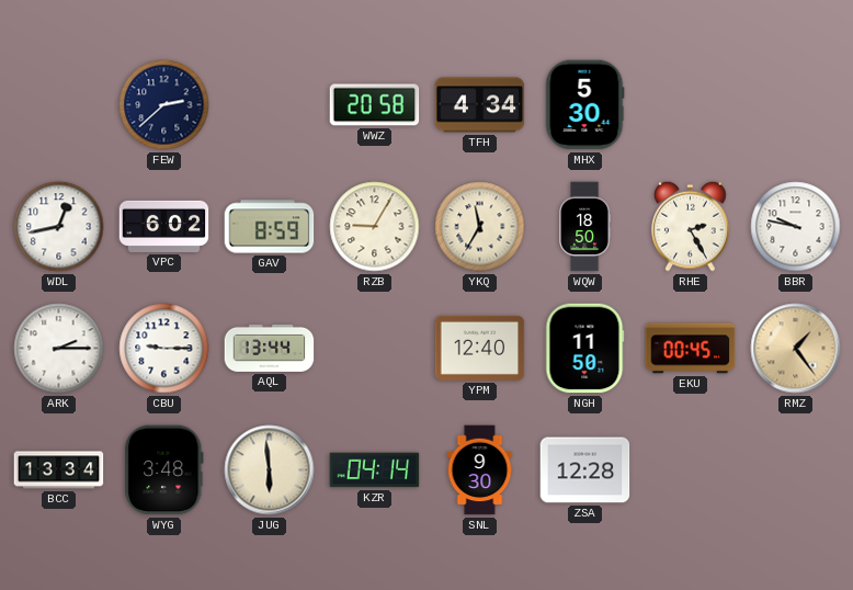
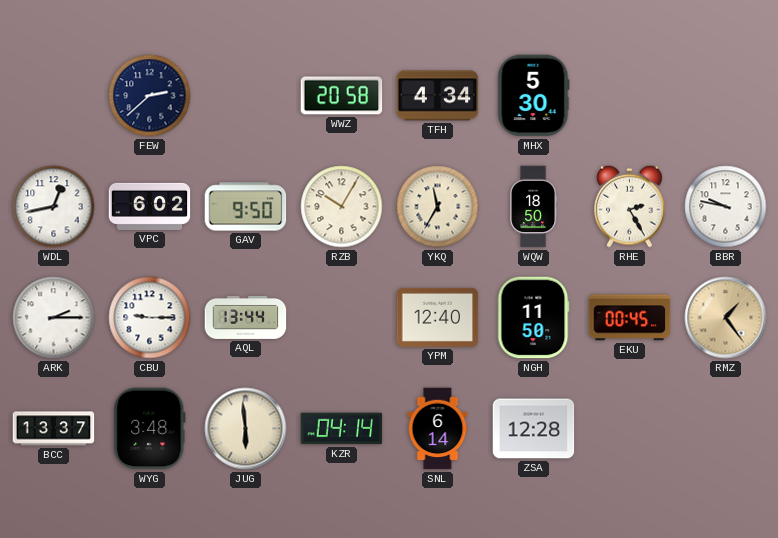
GAV: 8:59 -> 9:50 (246, 207)
RZB: 9:05 -> 10:05 (342, 207)
BCC: 13:34 -> 13:37 (54, 429)
SNL: 9:30 -> 6:14 (438, 429)
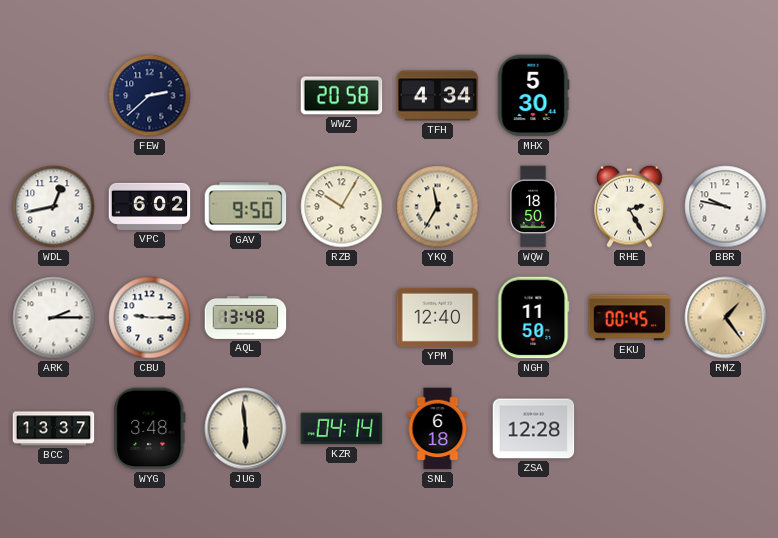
AQL: 13:44 -> 13:48 (246, 317)
SNL: 6:14 -> 6:18 (438, 429)
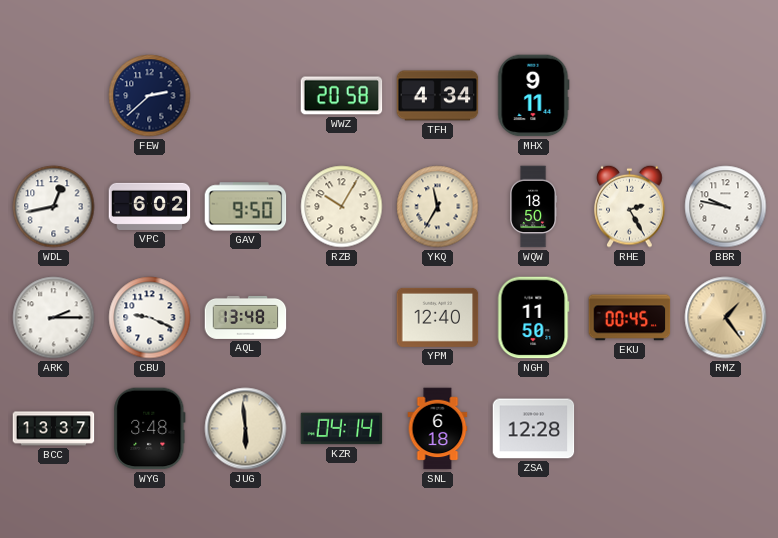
MHX: 5:30 -> 9:11 (534, 96)
CBU: 9:15 -> 9:19 (150, 318)
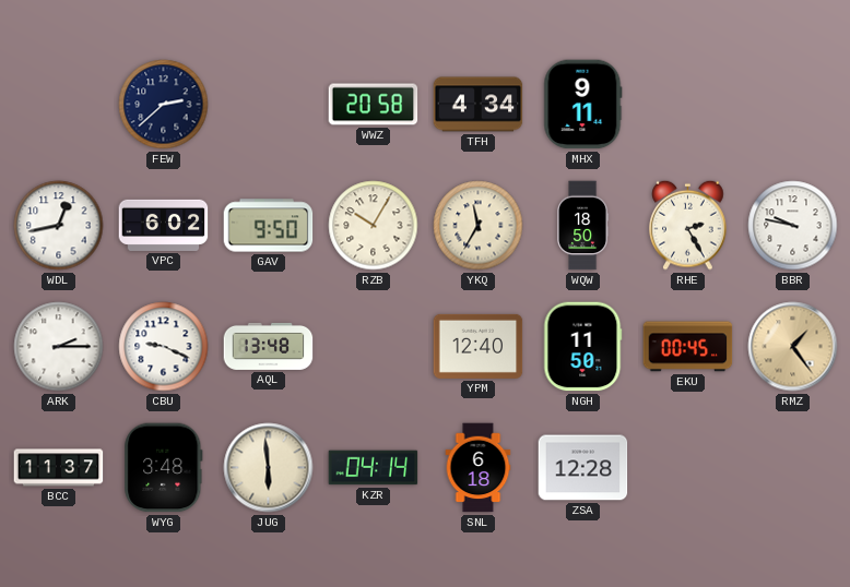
BCC: 13:37 -> 11:37 (59, 468)
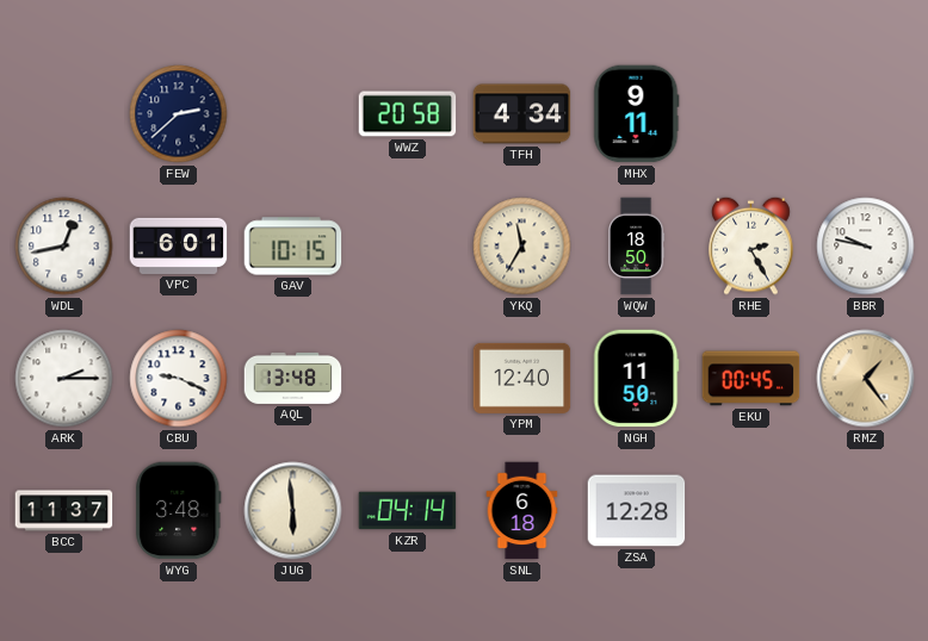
VPC: 6:02 -> 6:01 (179, 245)
GAV: 9:50 -> 10:15 (293, 247)
RZB: 10:05 -> none (374, 226)
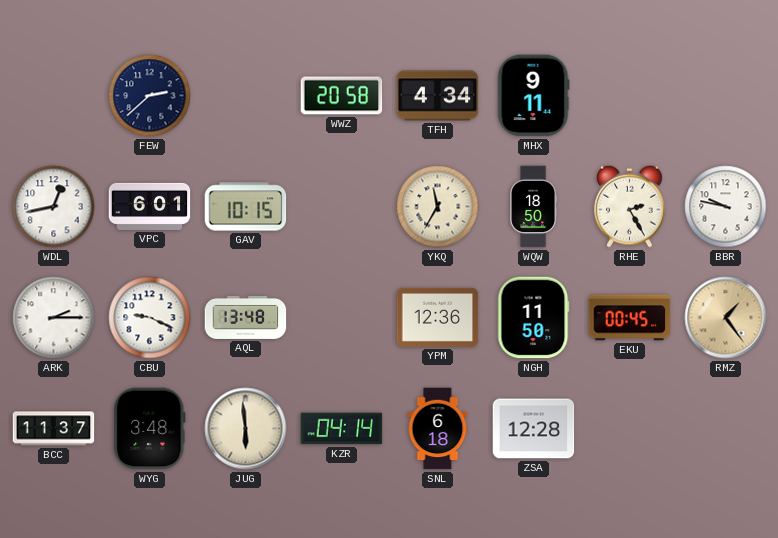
YPM: 12:40 -> 12:36 (438, 317)
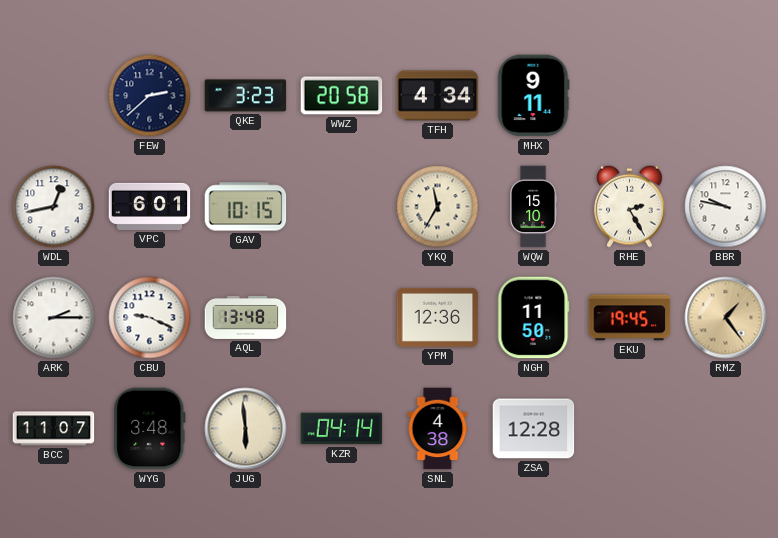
QKE: none -> 3:23 (246, 96)
WQW: 18:50 -> 15:10 (534, 207)
EKU: 00:45 -> 19:45 (630, 318)
BCC: 11:37 -> 11:07 (54, 429)
SNL: 6:18 -> 4:38 (438, 429)
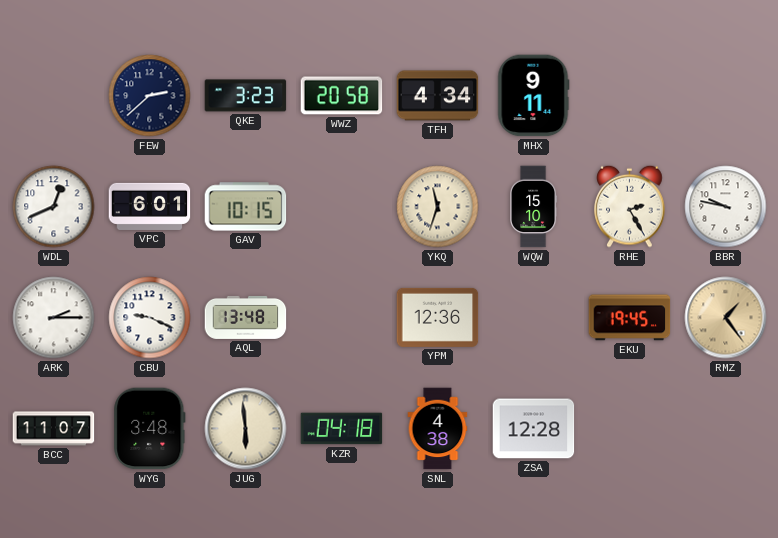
WDL: 12:43 -> 12:41 (54, 207)
YKQ: 11:35 -> 11:33 (438, 207)
NGH: 11:50 -> none (533, 318)
KZR: 04:14 -> 04:18 (342, 429)
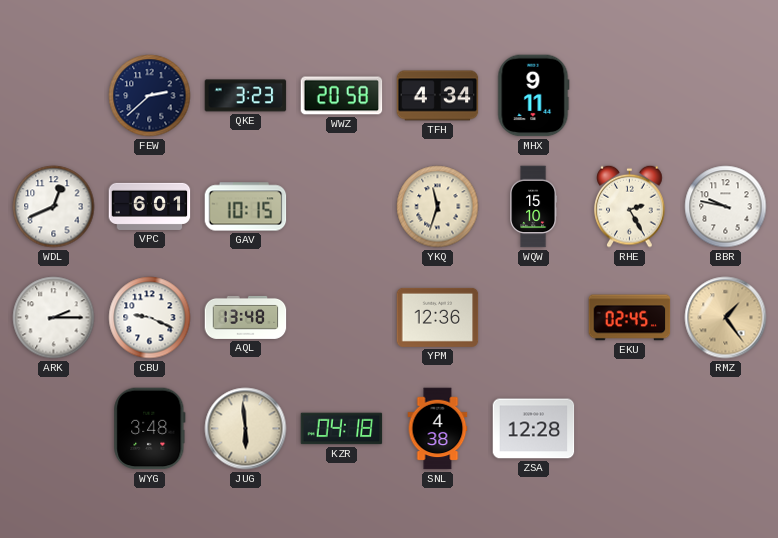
EKU: 19:45 -> 02:45 (630, 318)
BCC: 11:07 -> none (54, 429)
